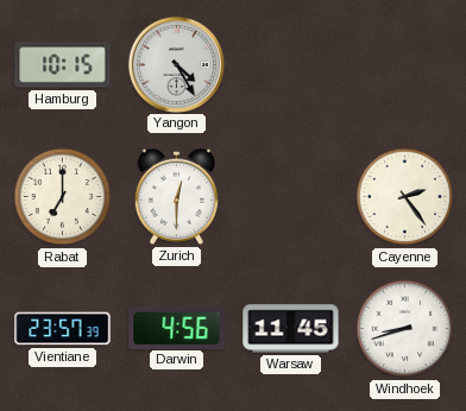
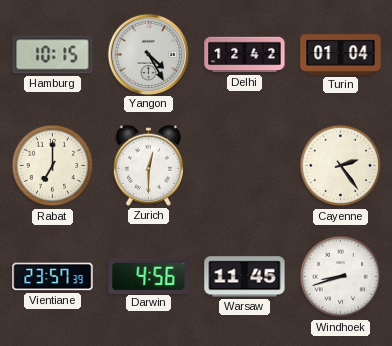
Delhi: none -> 12:42 (245, 55)
Turin: none -> 01:04 (341, 55)
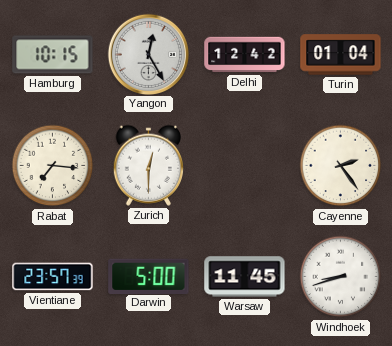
Yangon: 4:25 -> 12:25 (148, 54)
Rabat: 7:00 -> 7:16 (53, 166)
Darwin: 4:56 -> 5:00 (149, 276)
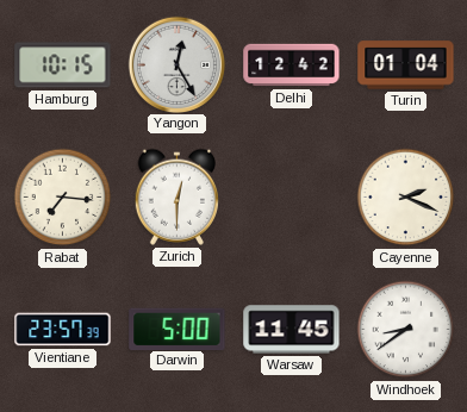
Cayenne: 2:24 -> 2:19 (406, 198)
Windhoek: 8:42 -> 8:39 (406, 330)
